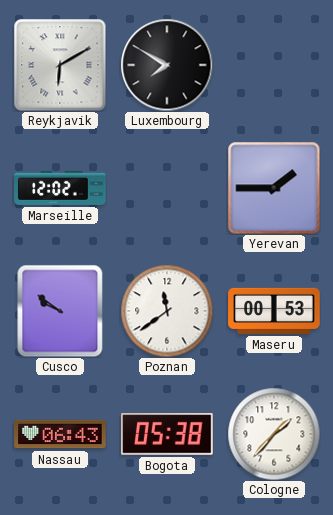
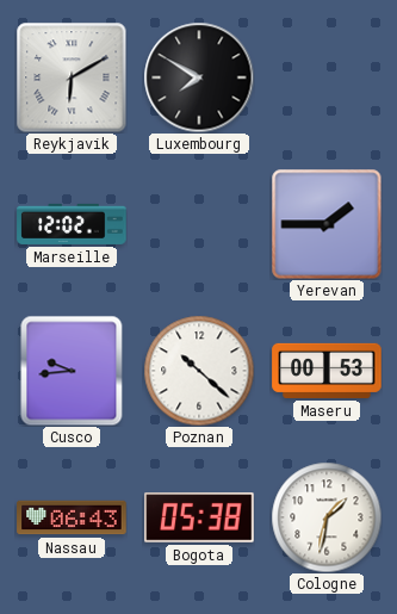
Cusco: 9:51 -> 9:44 (72, 371)
Poznan: 11:39 -> 10:22 (199, 371)
Cologne: 1:37 -> 1:32 (327, 517)
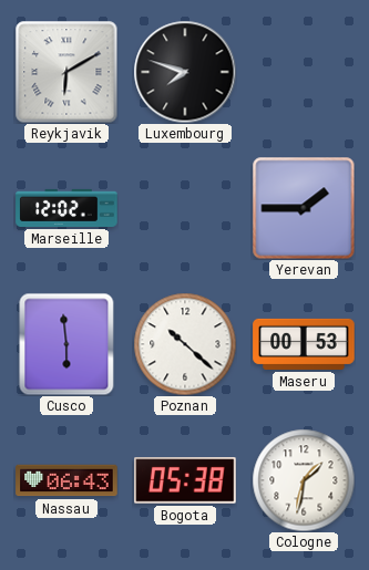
Luxembourg: 7:50 -> 7:48 (185, 72)
Cusco: 9:44 -> 5:59 (66, 344)
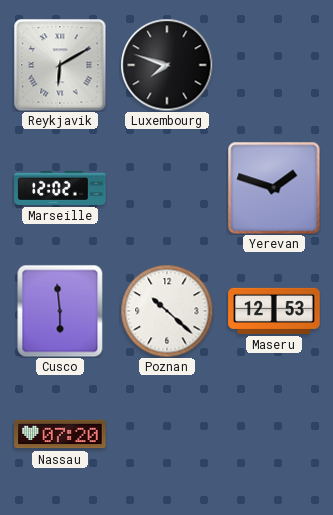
Yerevan: 1:45 -> 1:48 (274, 188)
Maseru: 00:53 -> 12:53 (274, 311)
Nassau: 06:43 -> 07:20 (60, 434)
Bogota: 05:38 -> none (185, 480)
Cologne: 1:32 -> none (304, 480)
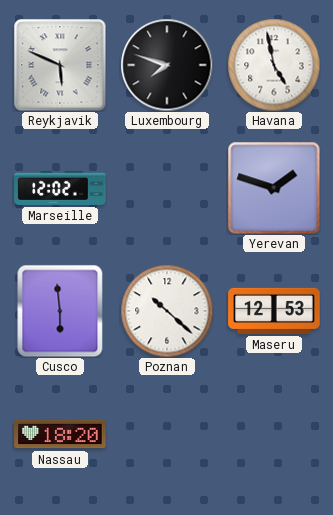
Reykjavik: 6:10 -> 5:49 (60, 65)
Havana: none -> 4:58 (274, 65)
Nassau: 07:20 -> 18:20 (60, 434)
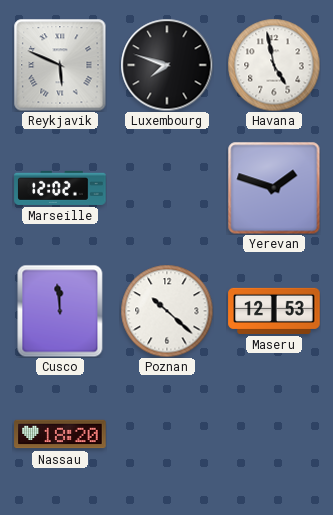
Cusco: 5:59 -> 11:59 (60, 311)
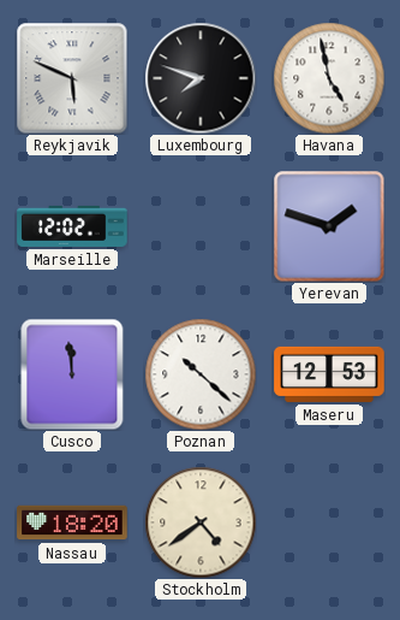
Stockholm: none -> 4:39 (201, 522)
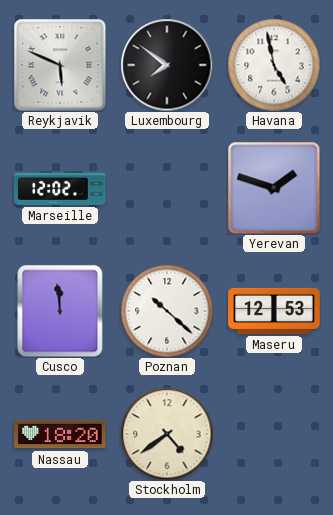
Luxembourg: 7:48 -> 7:51 (167, 65)
